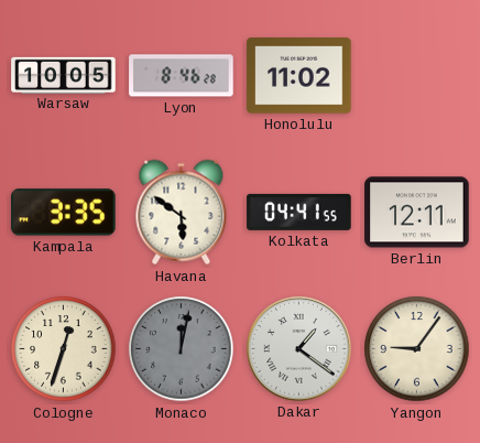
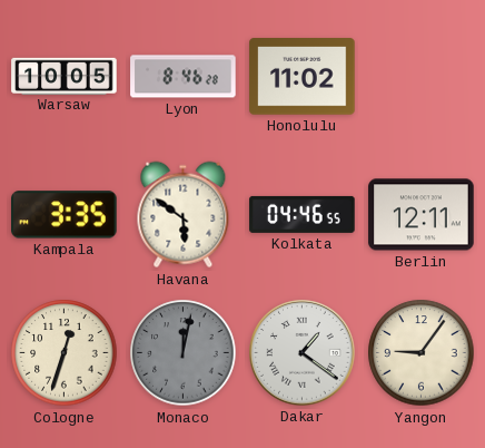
Kolkata: 04:41 -> 04:46 (303, 214)
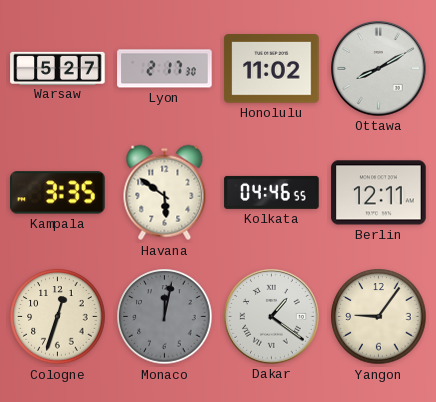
Warsaw: 10:05 -> 5:27 (58, 68)
Lyon: 8:46 -> 2:17 (165, 69)
Ottawa: none -> 8:10 (379, 69)
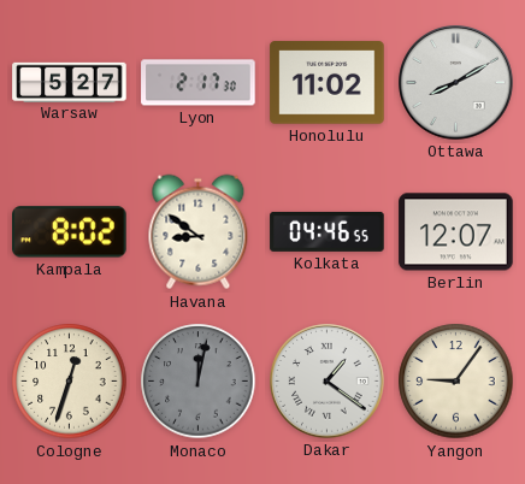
Kampala: 3:35 -> 8:02 (70, 232)
Havana: 5:51 -> 8:51 (199, 232)
Berlin: 12:11 -> 12:07 (456, 232)
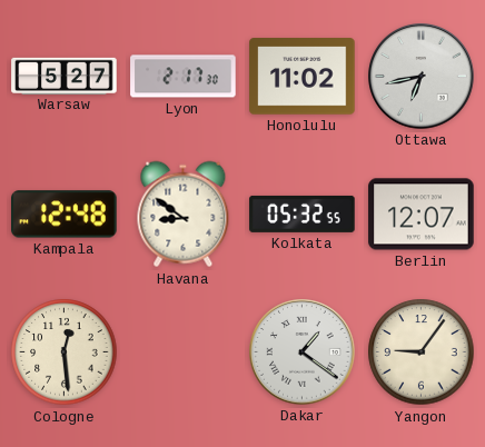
Ottawa: 8:10 -> 6:43 (422, 77)
Kampala: 8:02 -> 12:48 (65, 215)
Kolkata: 04:46 -> 05:32 (303, 213)
Cologne: 12:33 -> 12:29 (65, 352)
Monaco: 12:02 -> none (199, 382)
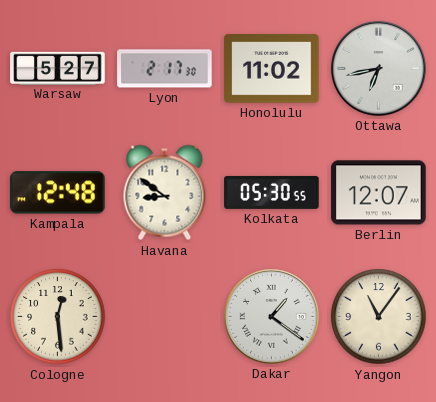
Kolkata: 05:32 -> 05:30 (272, 192)
Yangon: 9:06 -> 11:06 (379, 317)
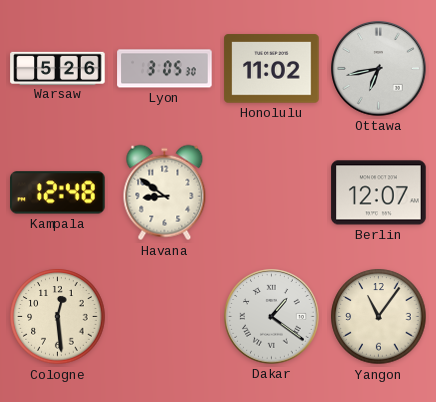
Warsaw: 5:27 -> 5:26 (58, 68)
Lyon: 2:17 -> 3:05 (165, 69)
Kolkata: 05:30 -> none (272, 192)
